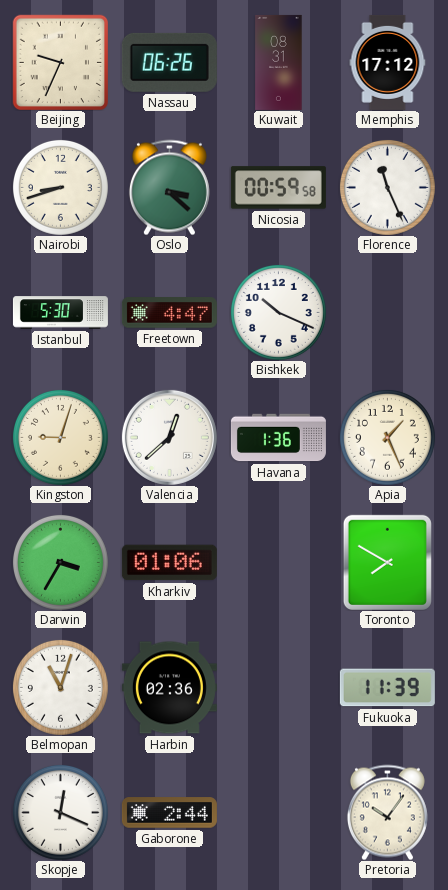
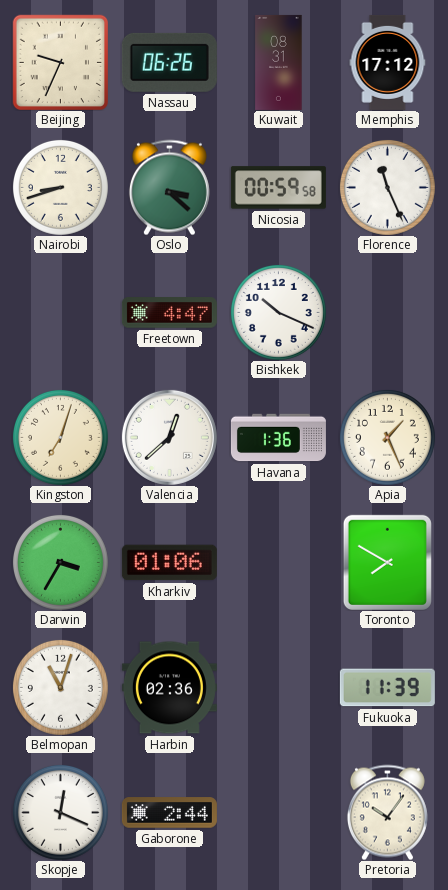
Istanbul: 5:30 -> none (60, 313)
Kingston: 9:03 -> 7:03 (60, 437)
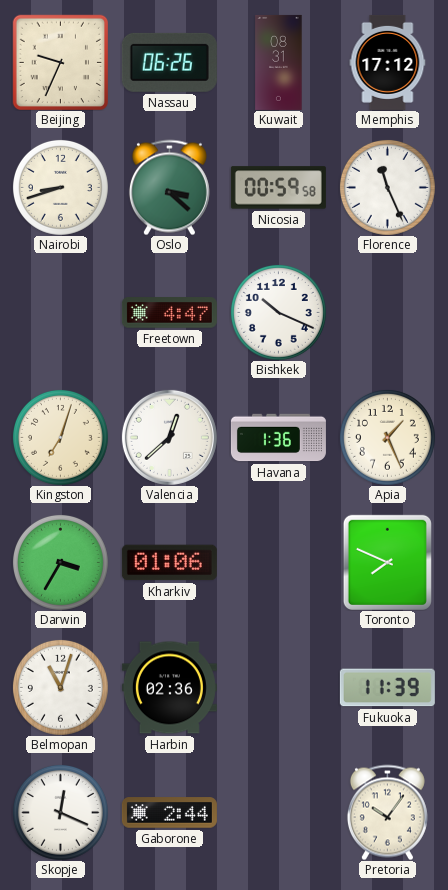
Toronto: 7:50 -> 7:49 (387, 562)
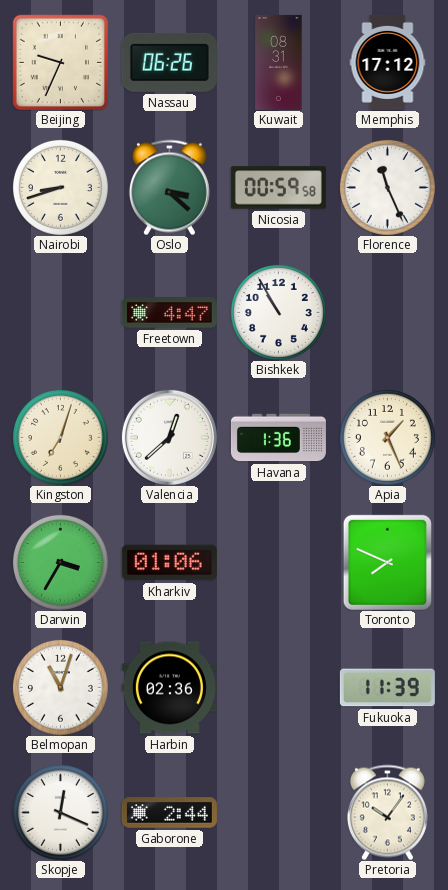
Bishkek: 10:19 -> 10:55 (278, 312)
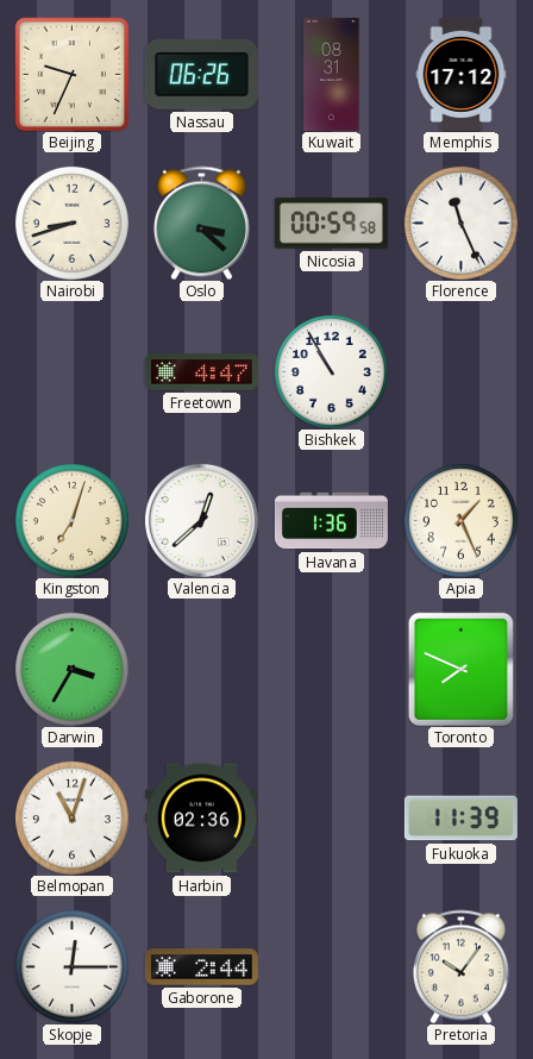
Kharkiv: 01:06 -> none (169, 563)
Skopje: 12:19 -> 12:15 (71, 966)
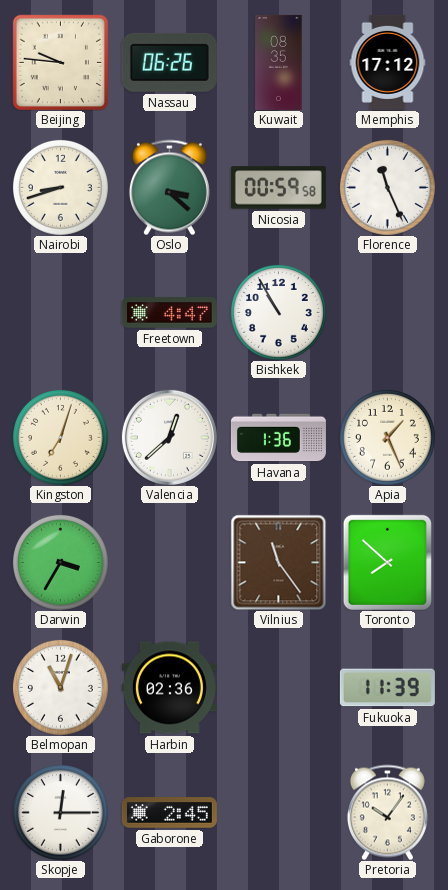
Beijing: 9:34 -> 9:46 (60, 62)
Kuwait: 08:31 -> 08:35 (279, 62)
Vilnius: none -> 11:24 (278, 562)
Toronto: 7:49 -> 7:52 (387, 562)
Gaborone: 2:44 -> 2:45 (169, 813)
